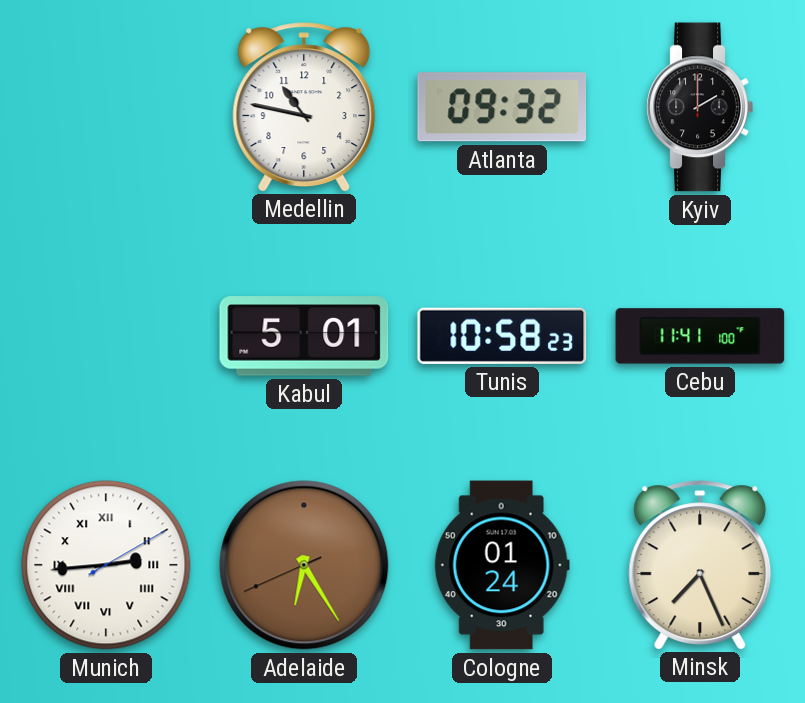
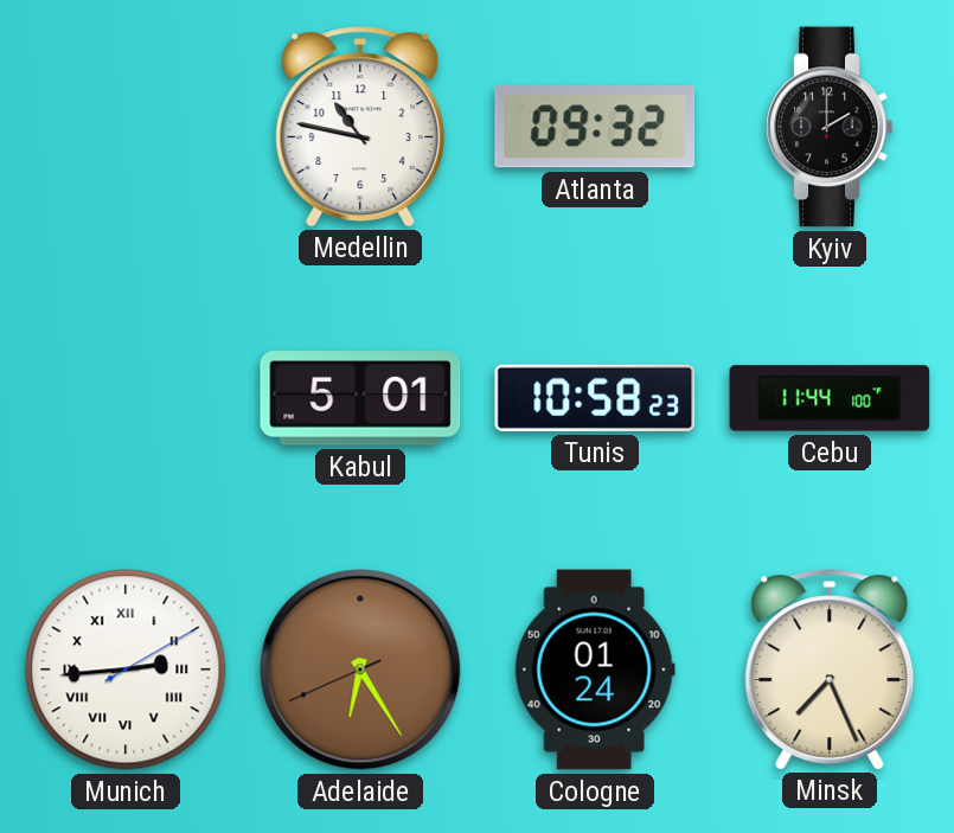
Cebu: 11:41 -> 11:44 (830, 398)
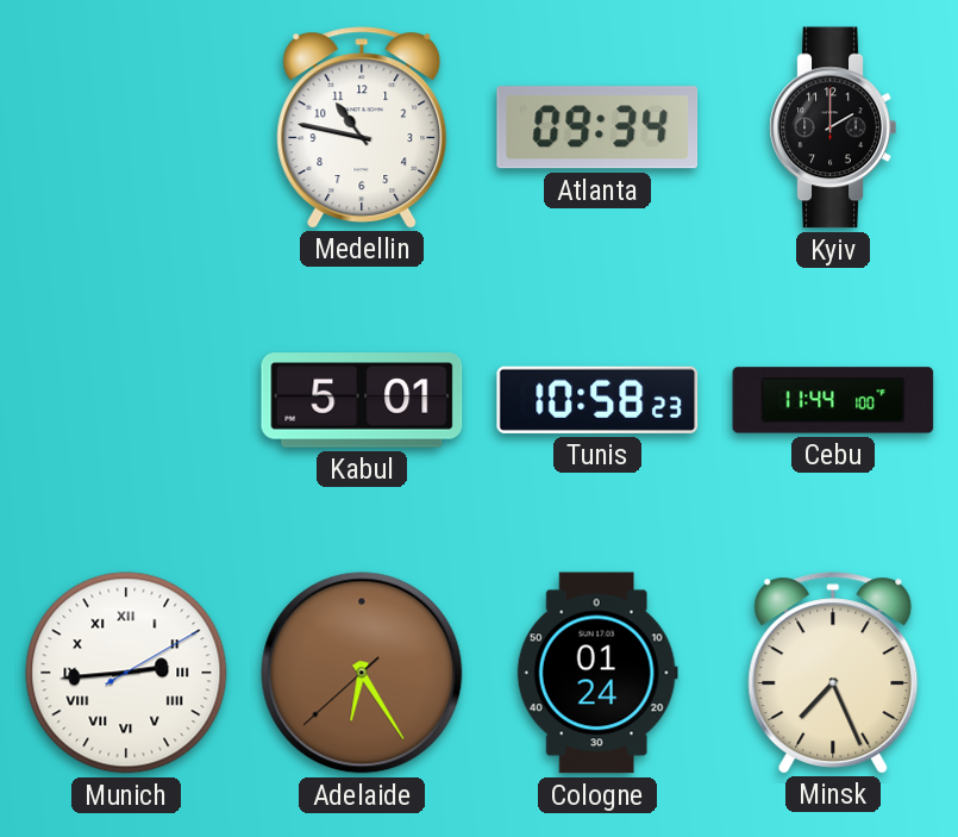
Atlanta: 09:32 -> 09:34 (597, 127)
Adelaide: 6:24:41 -> 6:24:38 (362, 673)
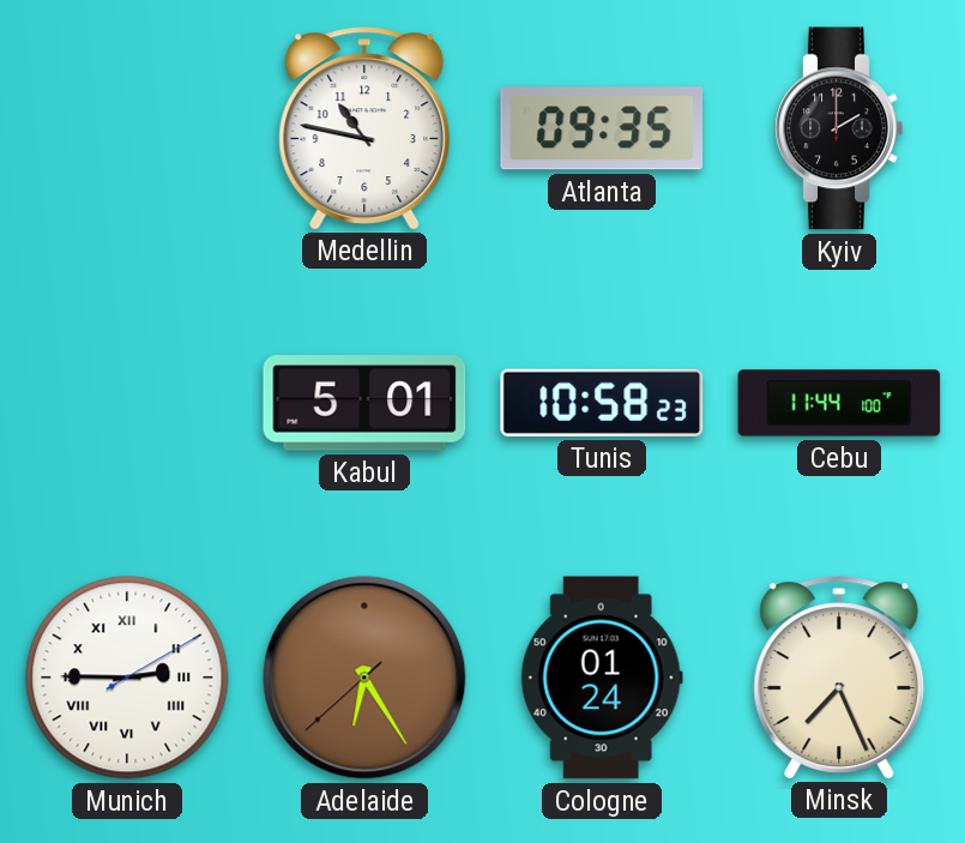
Atlanta: 09:34 -> 09:35 (602, 128)
Munich: 2:44 -> 2:45 (127, 678)
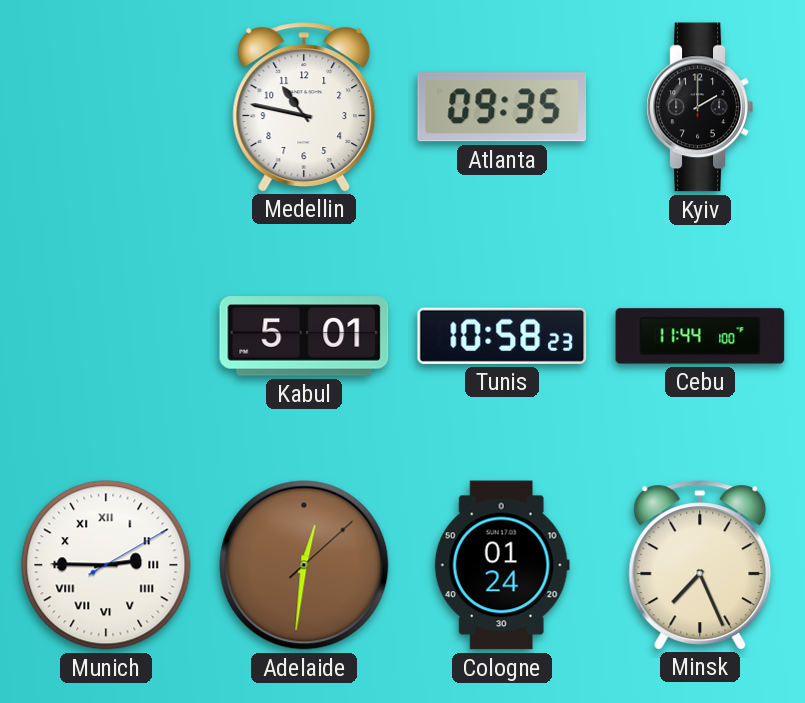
Adelaide: 6:24 -> 12:31 (304, 565)
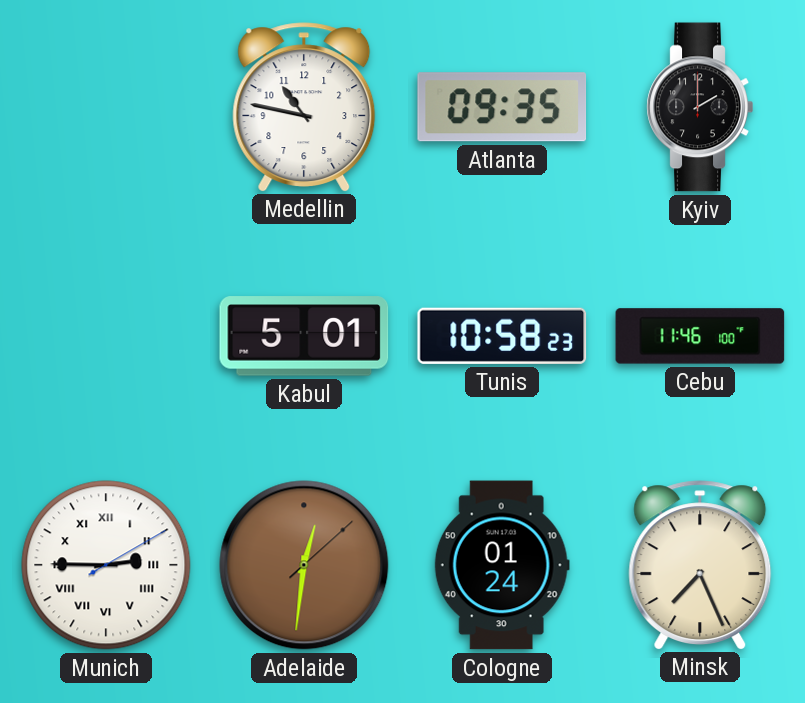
Cebu: 11:44 -> 11:46 (700, 336)
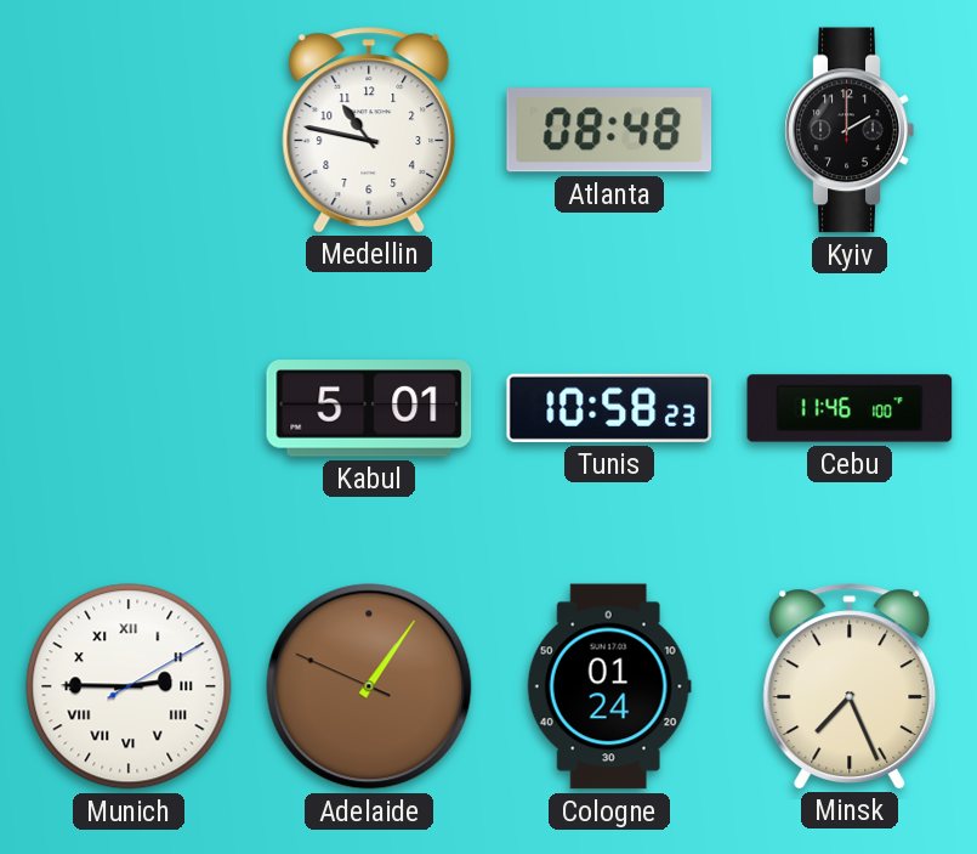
Atlanta: 09:35 -> 08:48 (609, 130)
Adelaide: 12:31 -> 1:05 (369, 686)
